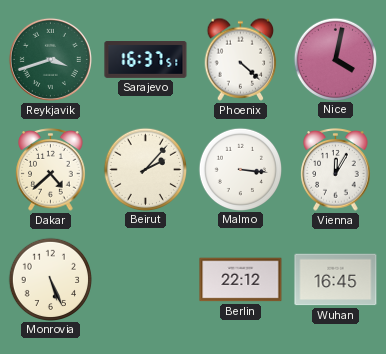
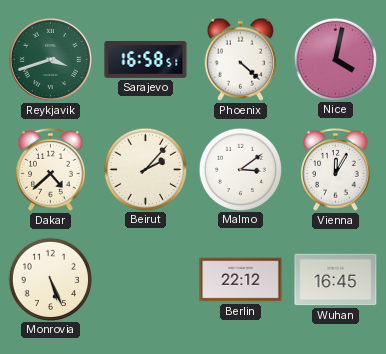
Sarajevo: 16:37 -> 16:58 (146, 60)
Malmo: 3:16 -> 3:09 (240, 169)
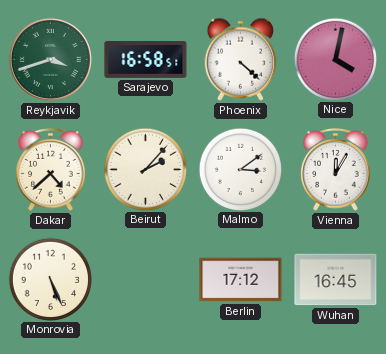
Berlin: 22:12 -> 17:12 (241, 280)
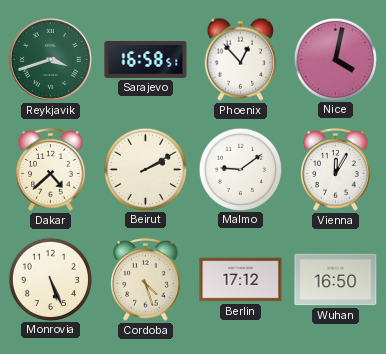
Phoenix: 4:22 -> 12:53 (241, 59)
Beirut: 2:07 -> 2:10 (145, 169)
Malmo: 3:09 -> 9:09 (240, 169)
Cordoba: none -> 4:27 (146, 280)
Wuhan: 16:45 -> 16:50 (336, 280)
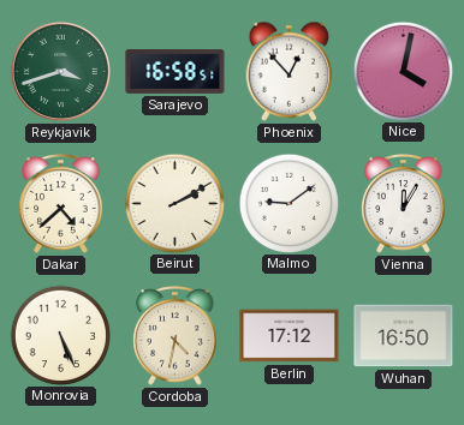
Cordoba: 4:27 -> 4:32 (176, 336)
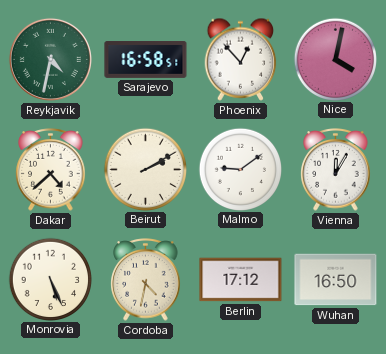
Reykjavik: 3:42 -> 4:32 (50, 59)
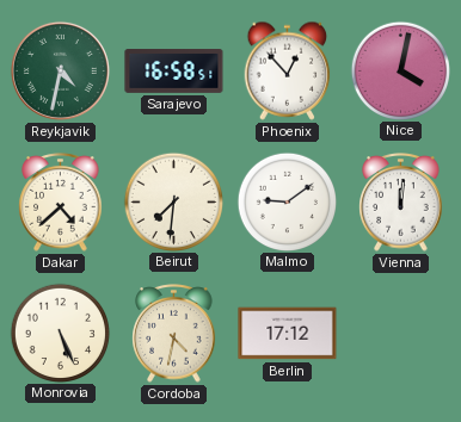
Beirut: 2:10 -> 7:31 (173, 201)
Vienna: 12:05 -> 12:01 (401, 203)
Wuhan: 16:50 -> none (336, 280)
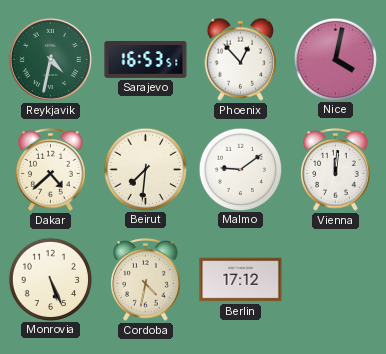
Sarajevo: 16:58 -> 16:53 (146, 60)
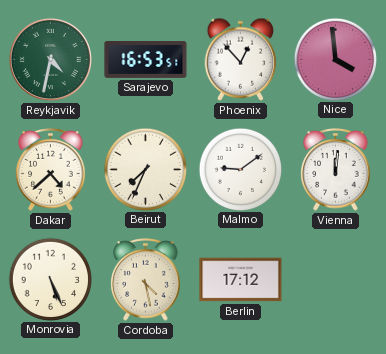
Nice: 4:02 -> 3:59 (335, 59)
Beirut: 7:31 -> 7:34 (145, 169)
Cordoba: 4:32 -> 4:28 (146, 280)
